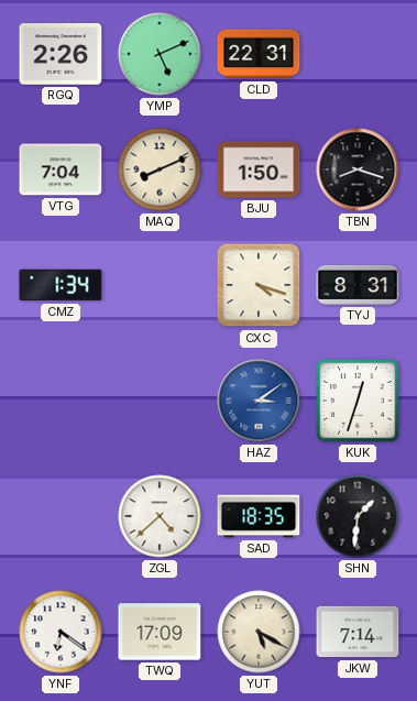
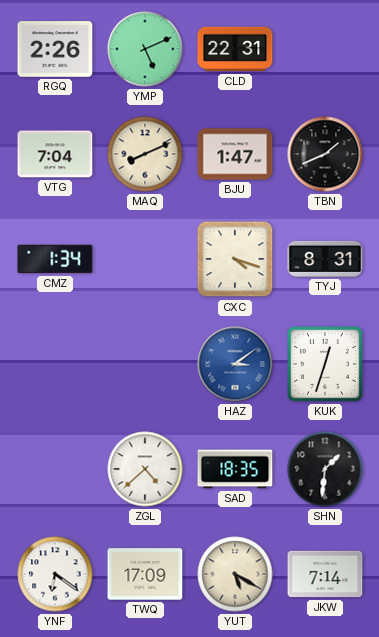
BJU: 1:50 -> 1:47 (235, 154)
TBN: 8:18 -> 1:41 (325, 154)
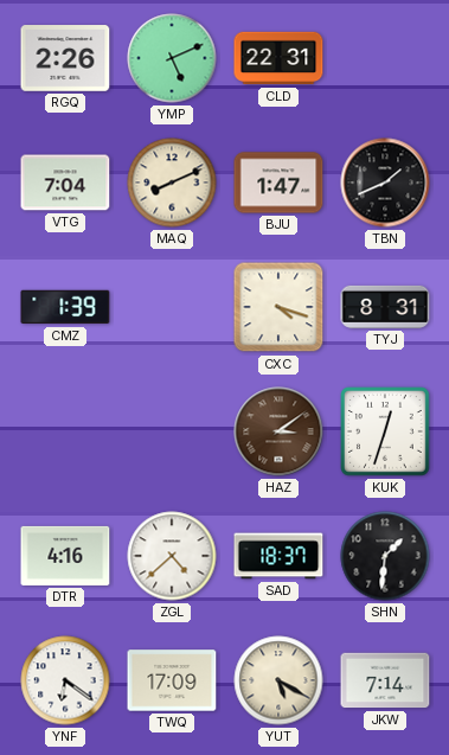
CMZ: 1:34 -> 1:39 (65, 307)
HAZ dial: blue -> brown (278, 431)
DTR: none -> 4:16 (65, 556)
SAD: 18:35 -> 18:37 (278, 556)
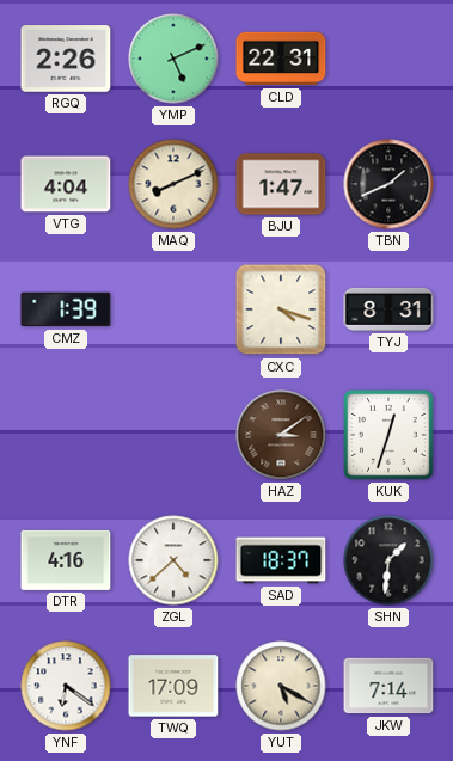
VTG: 7:04 -> 4:04 (66, 184)
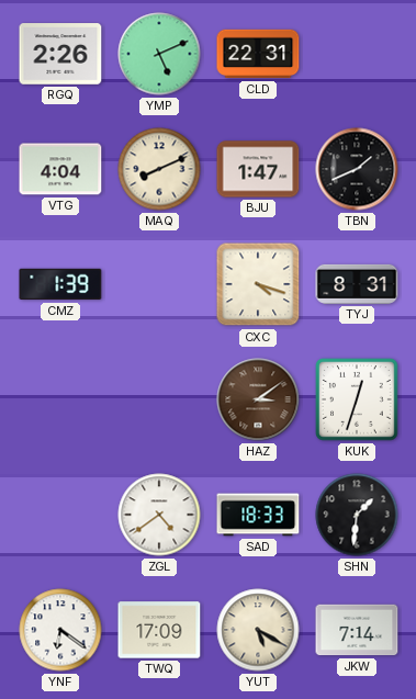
DTR: 4:16 -> none (66, 560)
ZGL: 4:38 -> 4:39 (159, 515)
SAD: 18:37 -> 18:33 (258, 515)
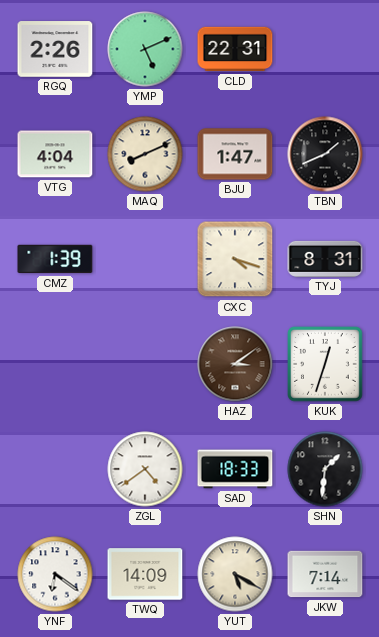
TWQ: 17:09 -> 14:09 (145, 574)
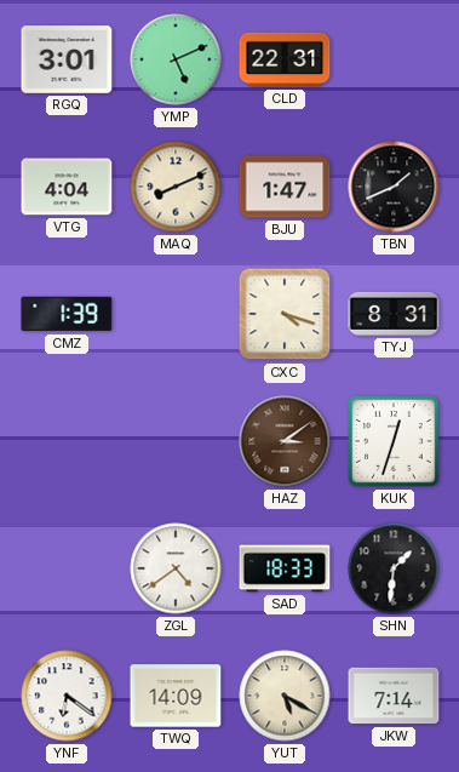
RGQ: 2:26 -> 3:01 (67, 59)
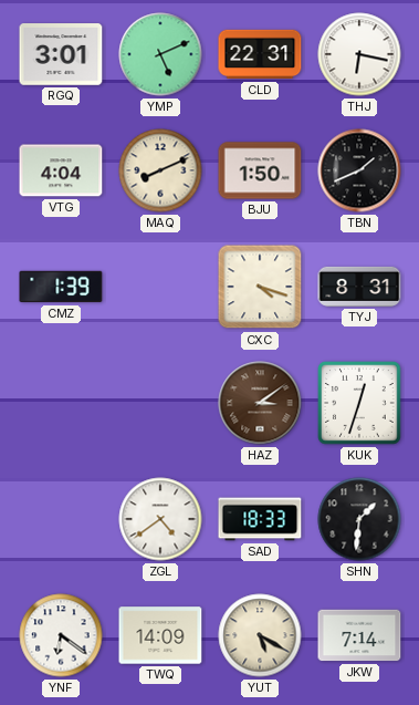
THJ: none -> 6:17 (359, 54)
BJU: 1:47 -> 1:50 (260, 170)
